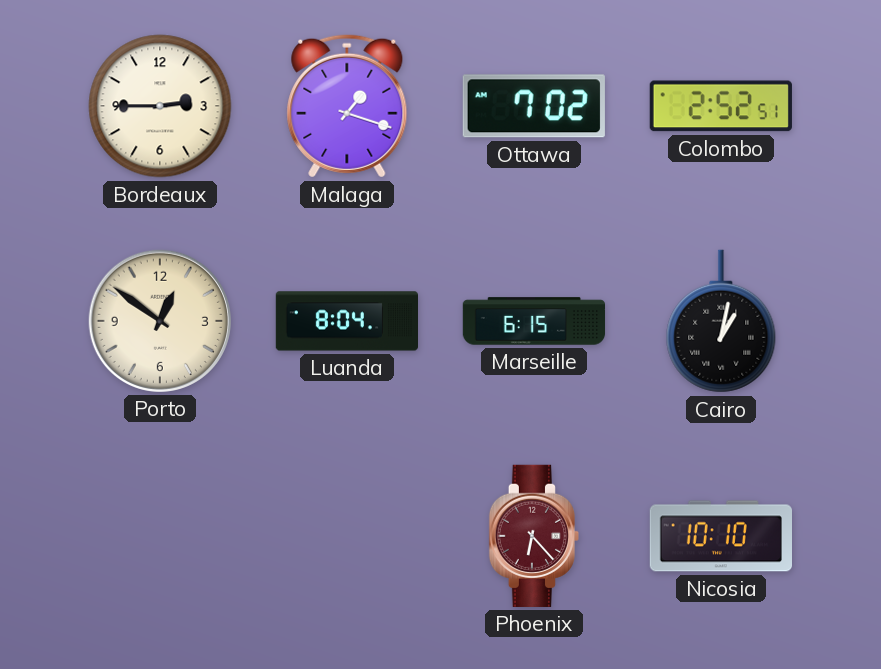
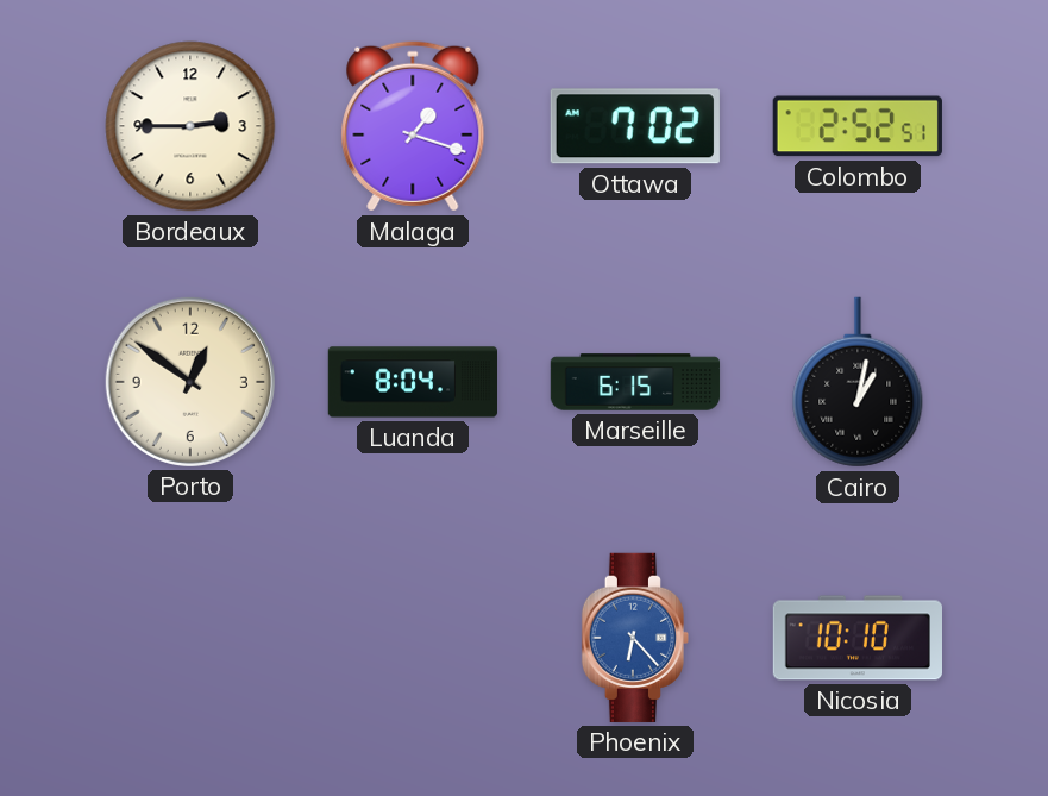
Phoenix dial: burgundy -> blue (634, 638)
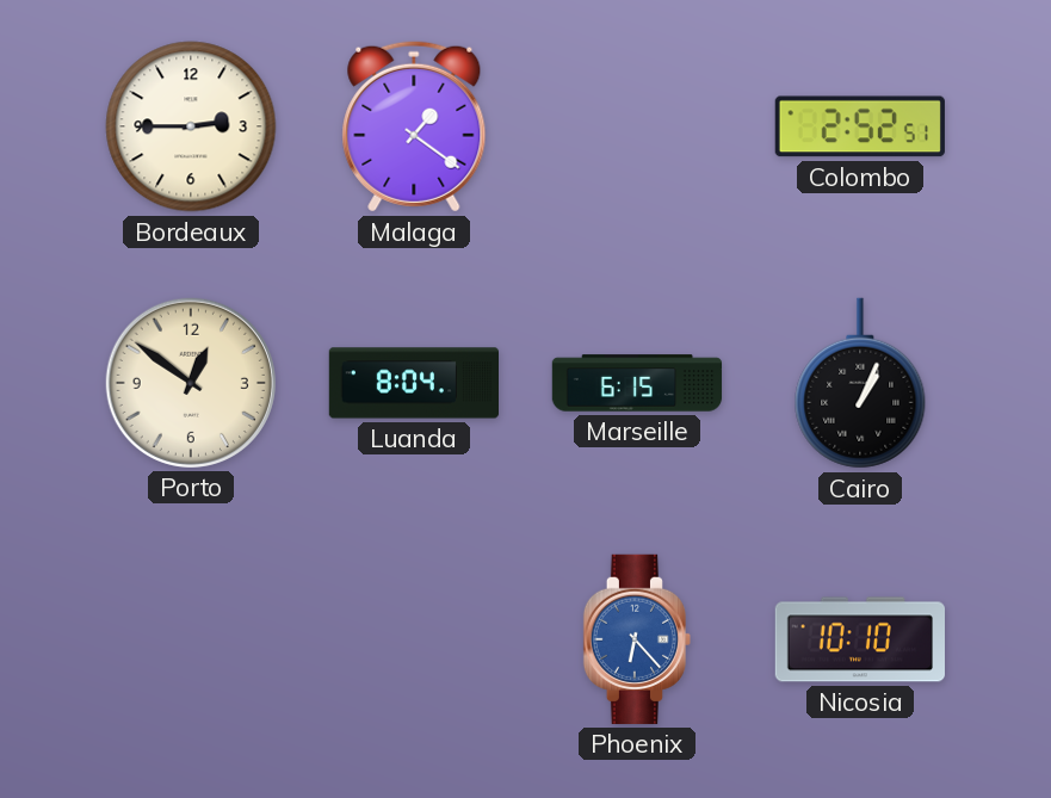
Malaga: 1:18 -> 1:21 (414, 126)
Ottawa: 7:02 -> none (635, 126)
Cairo: 1:02 -> 1:04 (860, 383)
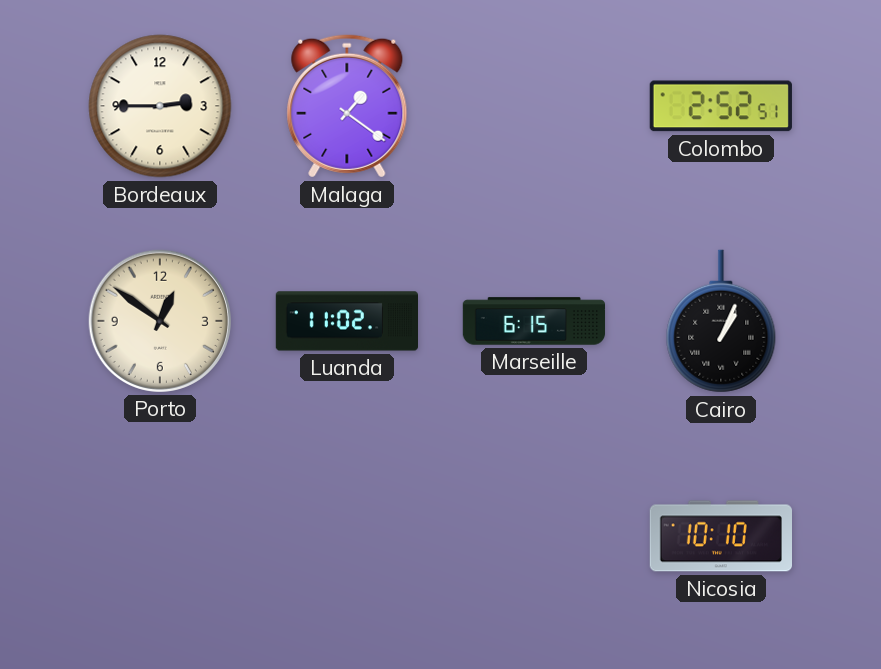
Luanda: 8:04 -> 11:02 (346, 321)
Phoenix: 6:23 -> none (636, 639)
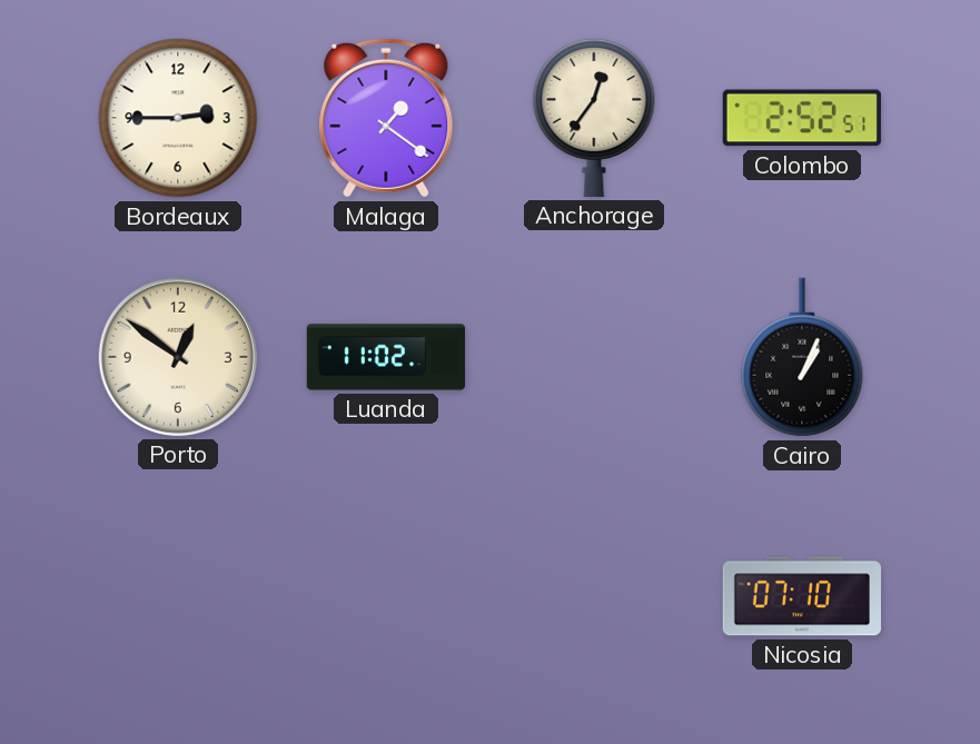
Anchorage: none -> 12:36 (594, 117)
Marseille: 6:15 -> none (534, 321)
Nicosia: 10:10 -> 07:10 (801, 596)
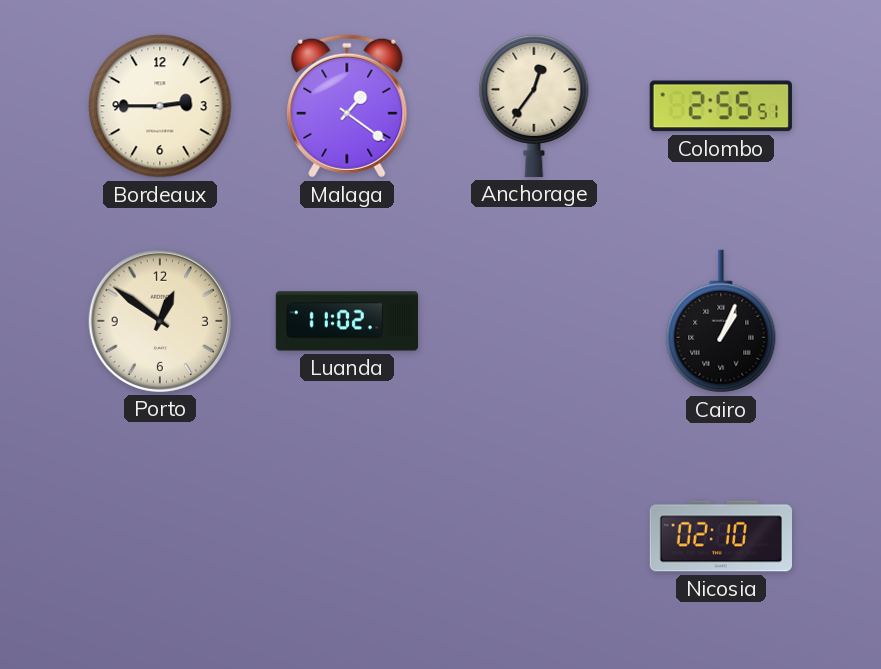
Colombo: 2:52 -> 2:55 (721, 106)
Nicosia: 07:10 -> 02:10 (720, 536)
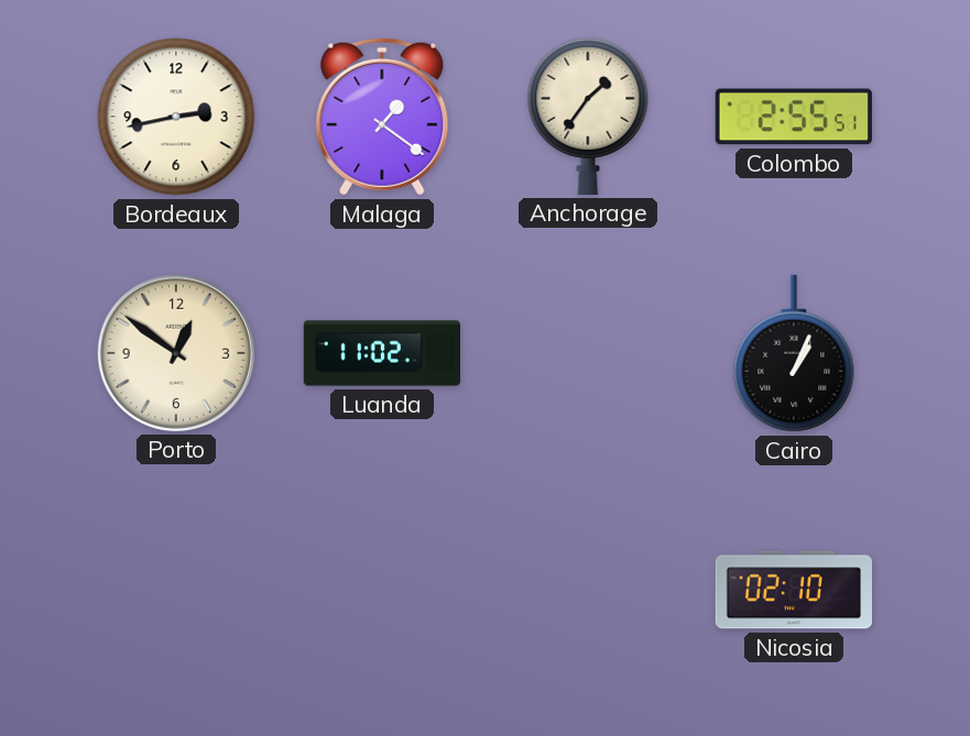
Bordeaux: 2:45 -> 2:43 (176, 117)
Anchorage: 12:36 -> 1:36 (588, 116)
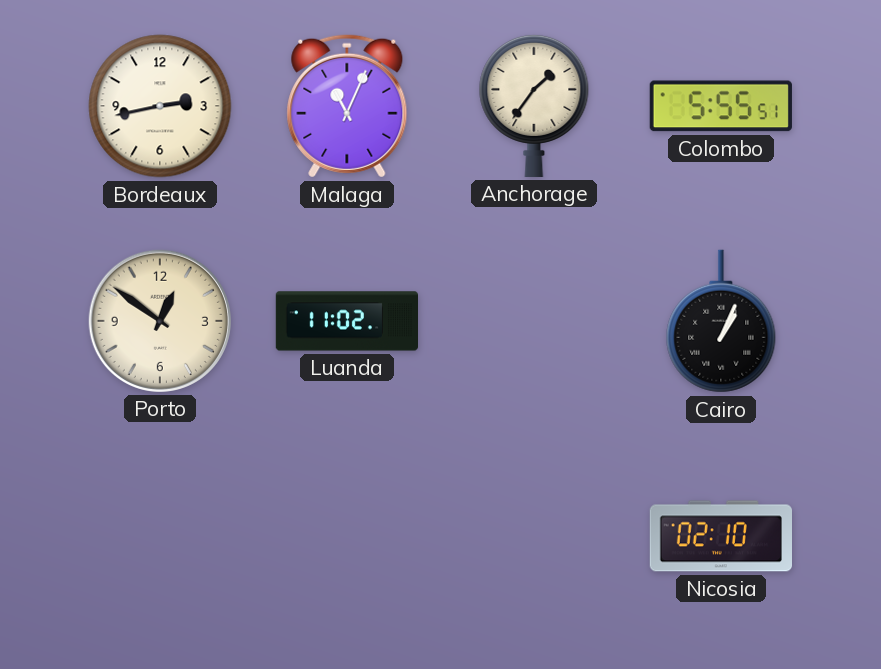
Malaga: 1:21 -> 11:04 (347, 106)
Colombo: 2:55 -> 5:55 (721, 106)
